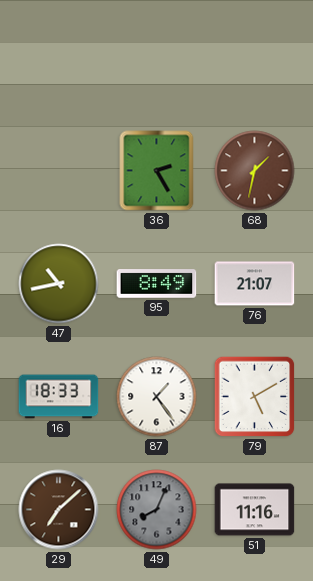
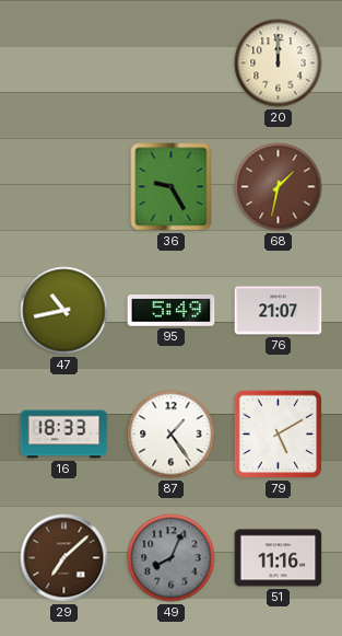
20: none -> 12:00 (279, 63)
36: 2:25 -> 9:25 (172, 187)
95: 8:49 -> 5:49 (172, 311)
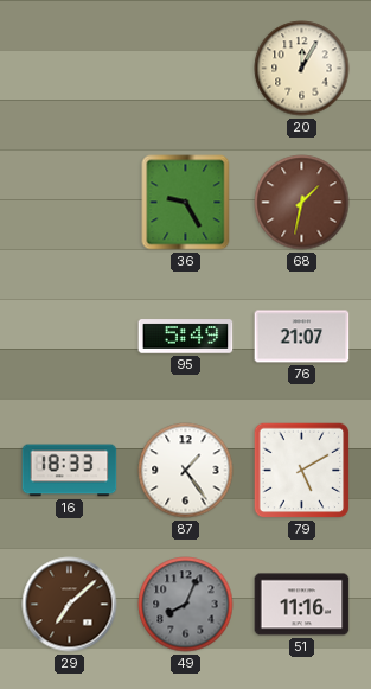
20: 12:00 -> 12:05 (302, 69)
47: 10:43 -> none (64, 311)
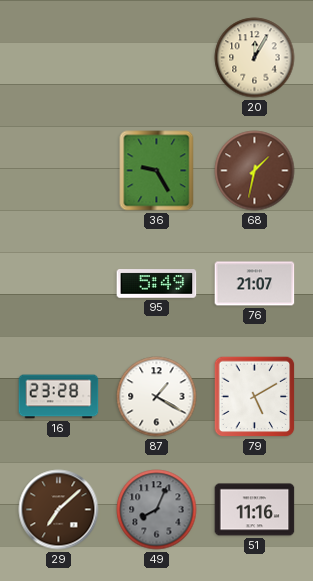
16: 18:33 -> 23:28 (59, 397)
87: 1:24 -> 1:20 (157, 397)
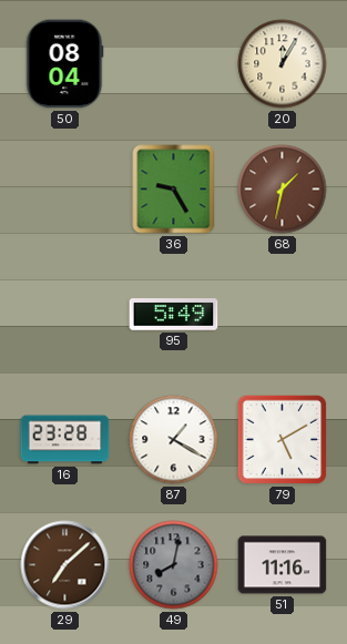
50: none -> 08:04 (64, 64)
76: 21:07 -> none (255, 284)
49: 8:04 -> 8:02 (174, 565)
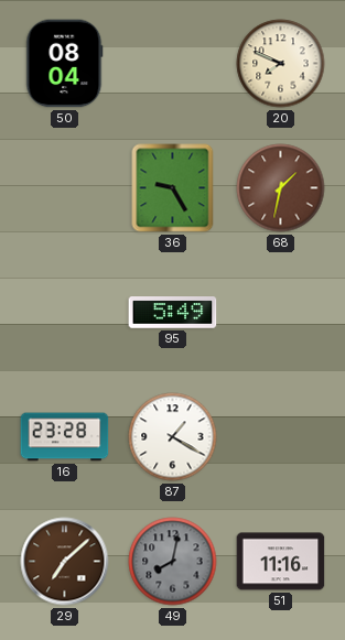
20: 12:05 -> 7:49 (281, 64)
79: 5:10 -> none (283, 440)
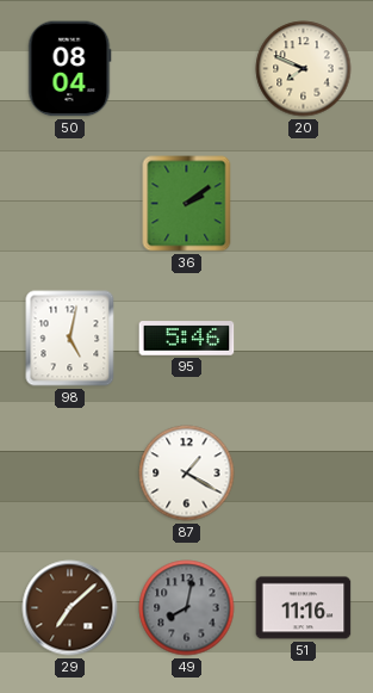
36: 9:25 -> 2:09 (187, 204)
68: 1:32 -> none (281, 188)
98: none -> 5:02 (70, 339)
95: 5:49 -> 5:46 (187, 339)
16: 23:28 -> none (65, 437)
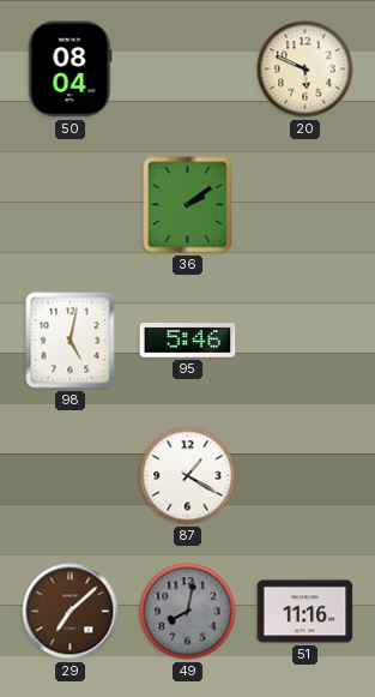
20: 7:49 -> 5:49 (306, 70)
